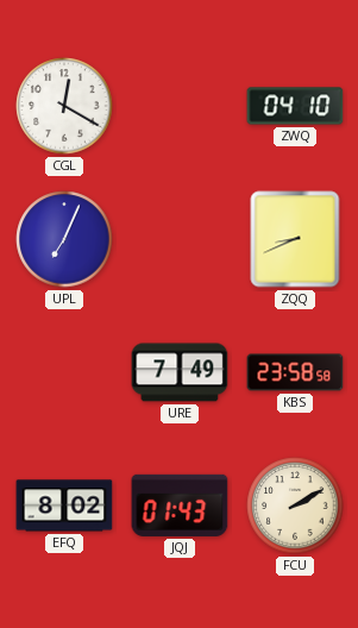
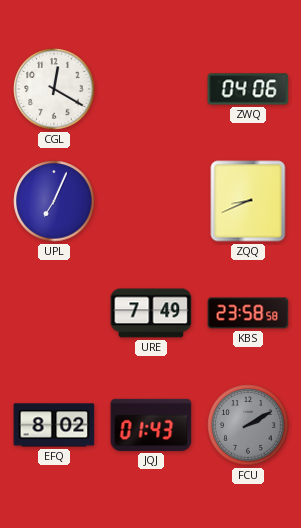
ZWQ: 04:10 -> 04:06 (248, 89)
FCU dial: cream -> grey (248, 425)
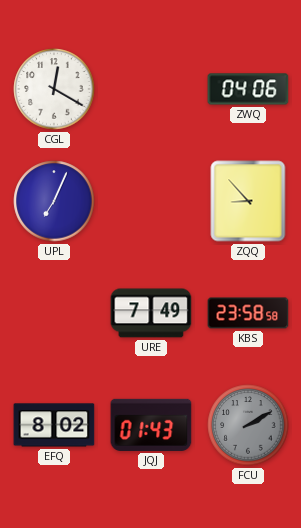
ZQQ: 8:41 -> 8:53 (248, 201)
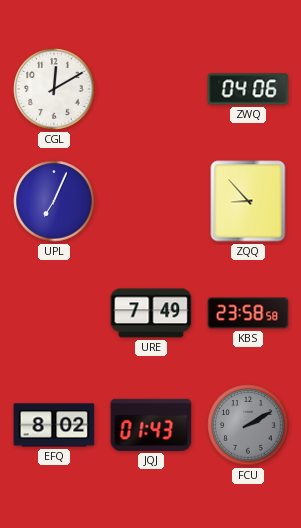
CGL: 12:20 -> 12:10 (54, 89)
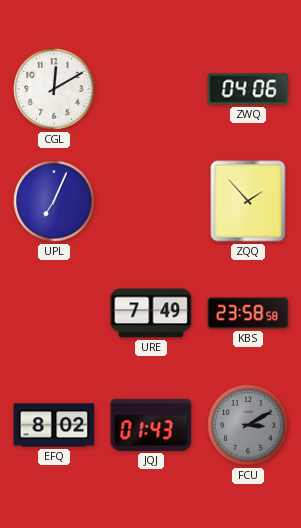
ZQQ: 8:53 -> 1:53 (248, 201)
FCU: 2:10 -> 3:10 (248, 425)
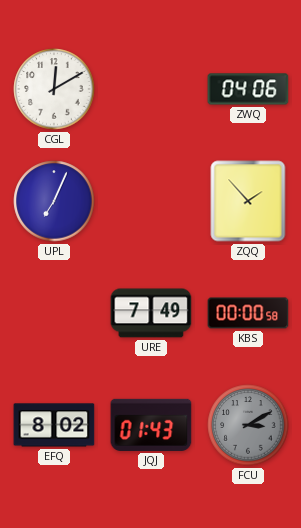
KBS: 23:58 -> 00:00 (248, 313)
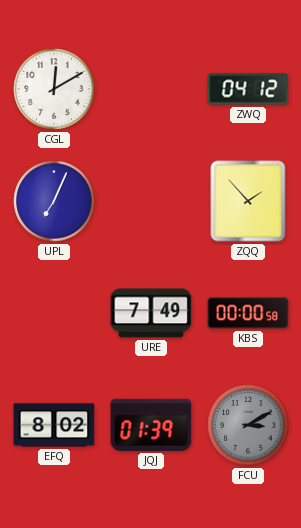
ZWQ: 04:06 -> 04:12 (248, 89)
JQJ: 01:43 -> 01:39 (151, 425)
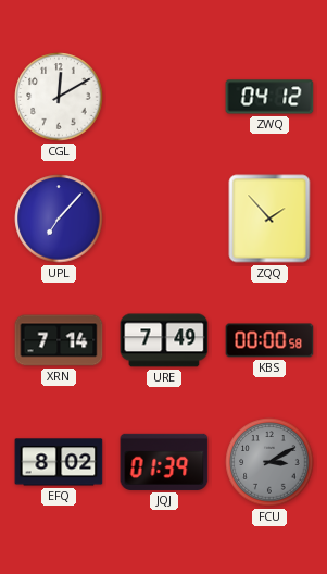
UPL: 7:04 -> 7:07 (59, 219)
XRN: none -> 7:14 (59, 340)
